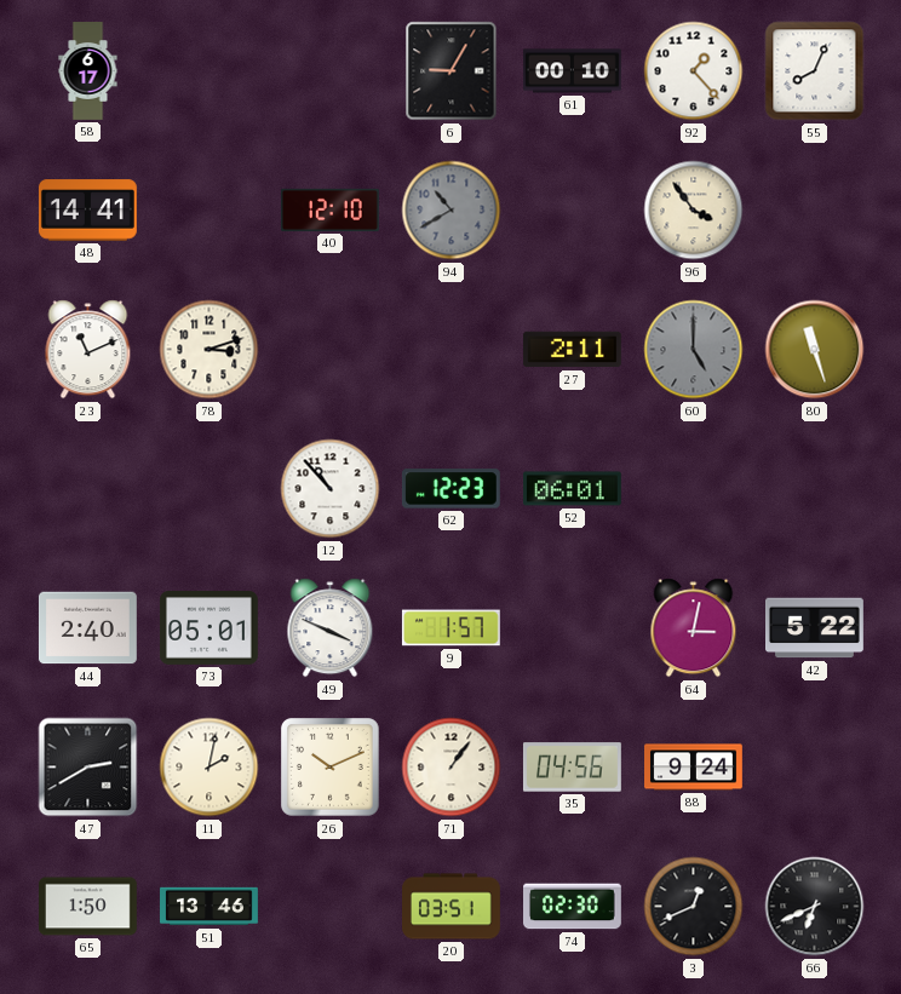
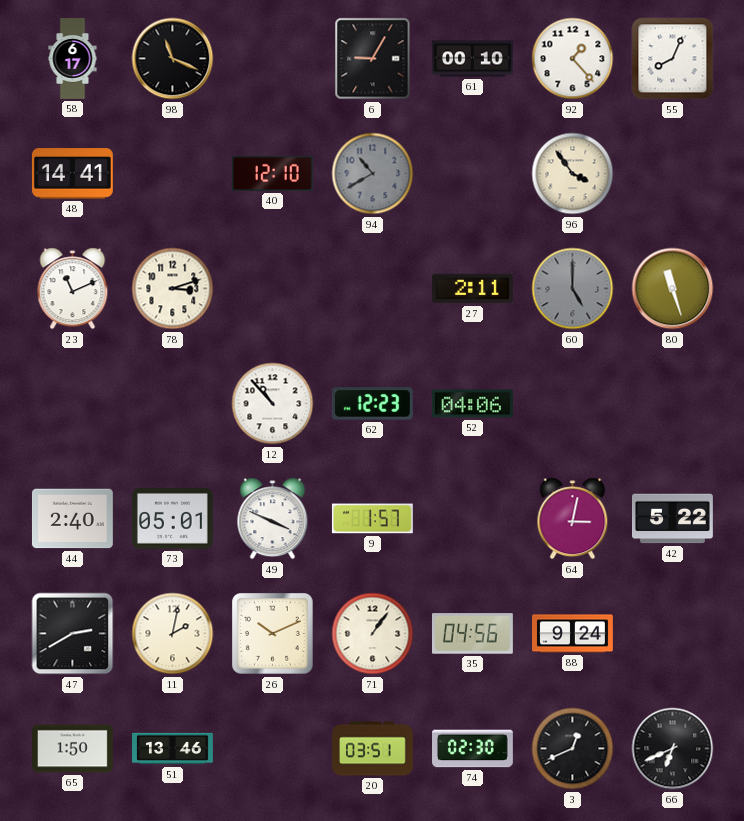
98: none -> 11:19 (173, 59)
52: 06:01 -> 04:06 (472, 404)
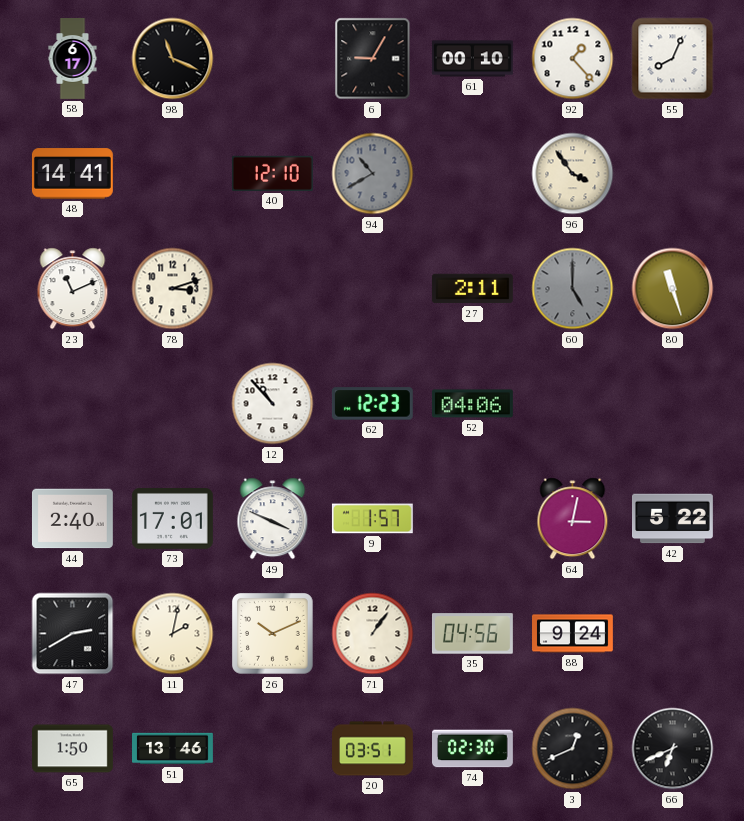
73: 05:01 -> 17:01 (172, 519)
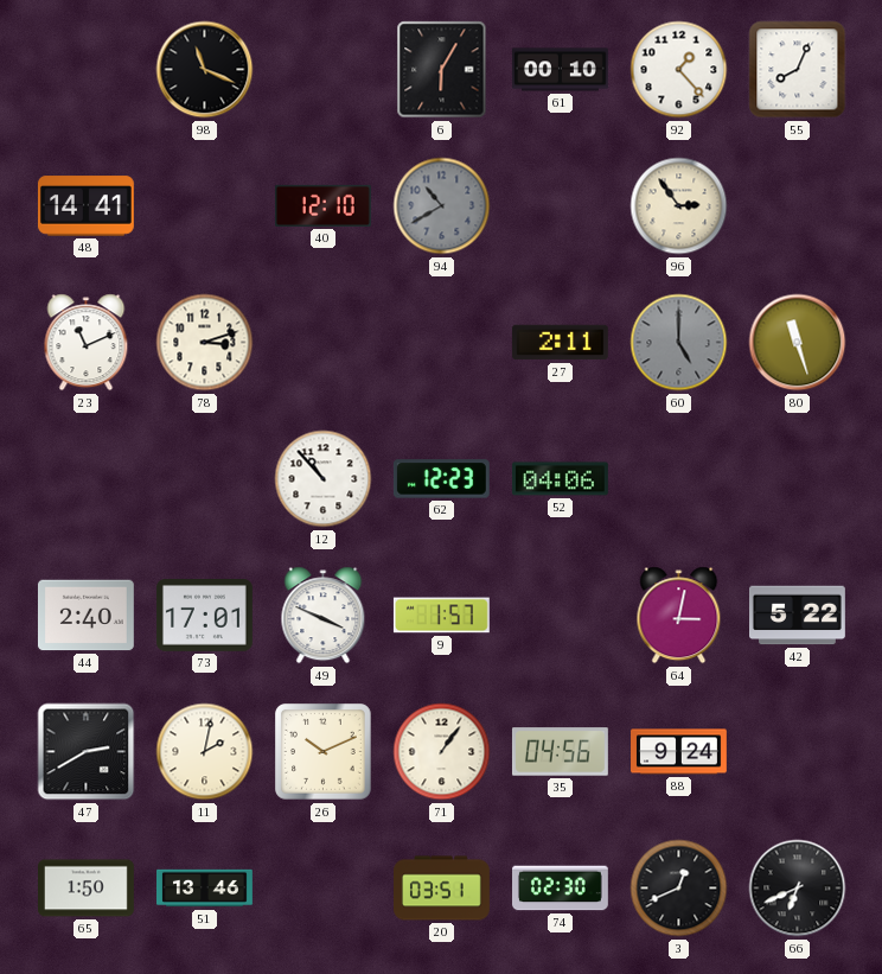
58: 6:17 -> none (73, 59)
6: 9:05 -> 6:05 (442, 70)
96: 3:54 -> 2:54 (679, 206)
